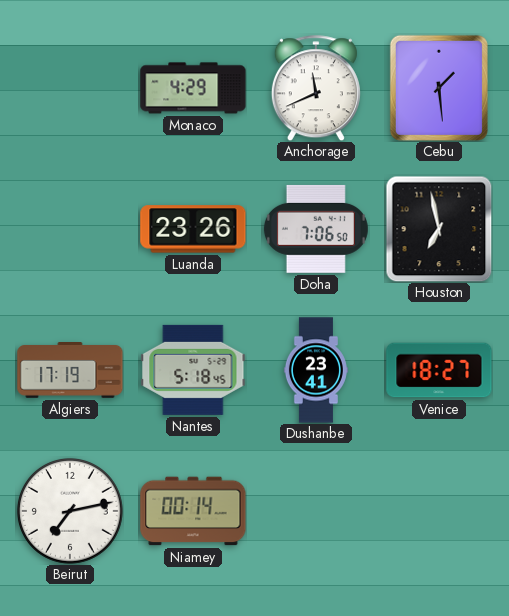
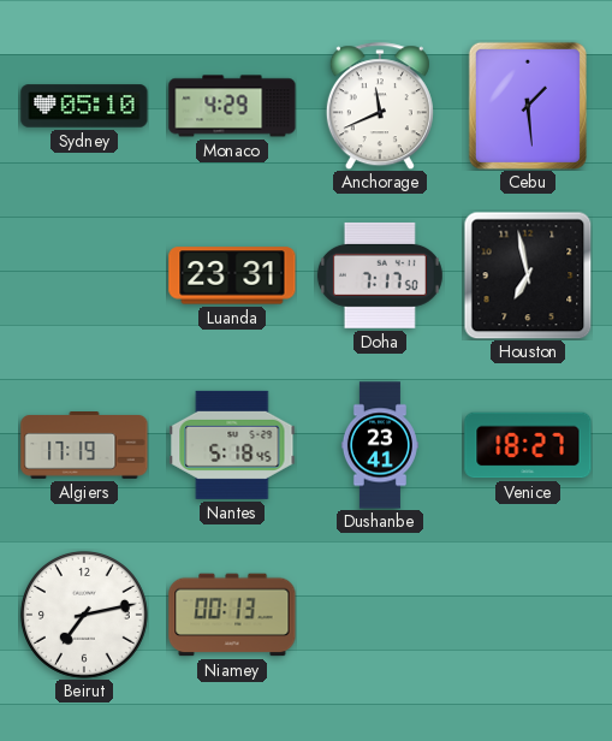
Sydney: none -> 05:10 (84, 106)
Luanda: 23:26 -> 23:31 (232, 275)
Doha: 7:06 -> 7:17 (380, 275)
Niamey: 00:14 -> 00:13 (232, 615)
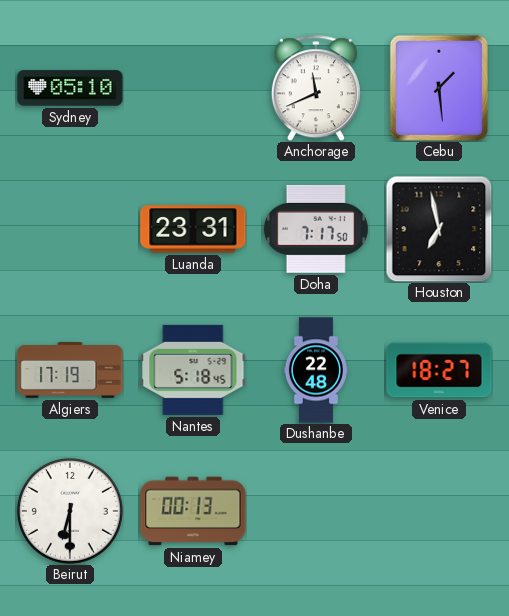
Monaco: 4:29 -> none (232, 106)
Dushanbe: 23:41 -> 22:48 (316, 370)
Beirut: 7:13 -> 6:30 (70, 511)
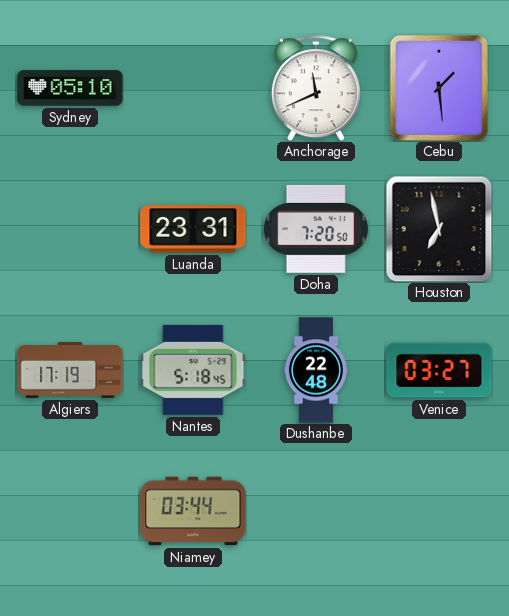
Doha: 7:17 -> 7:20 (316, 229)
Venice: 18:27 -> 03:27 (439, 370)
Beirut: 6:30 -> none (70, 511)
Niamey: 00:13 -> 03:44 (193, 511)
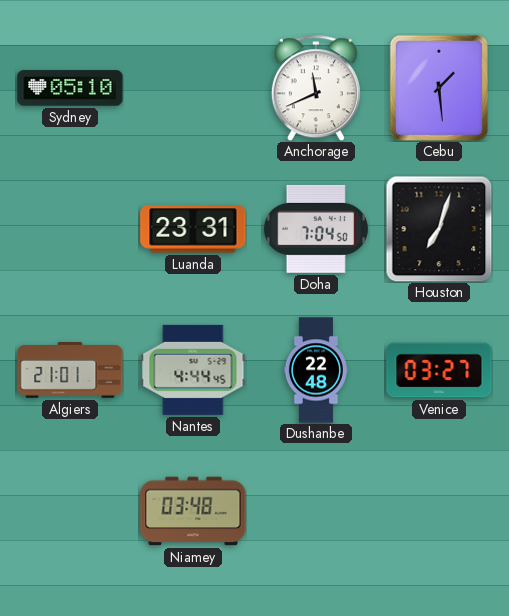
Doha: 7:20 -> 7:04 (316, 229)
Houston: 6:58 -> 7:03 (439, 229)
Algiers: 17:19 -> 21:01 (70, 371)
Nantes: 5:18 -> 4:44 (193, 370)
Niamey: 03:44 -> 03:48 (193, 511)
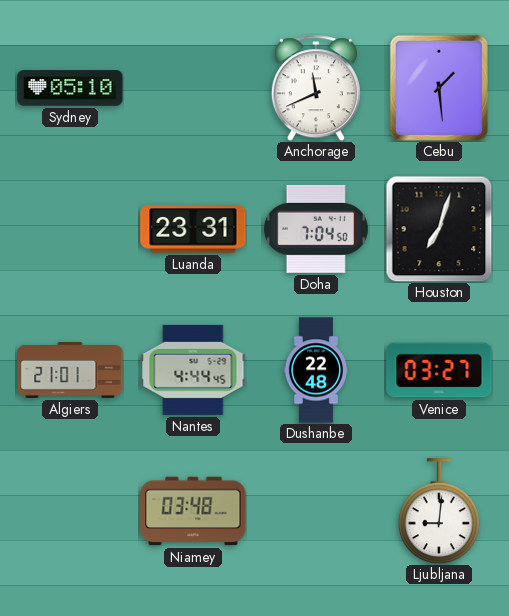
Ljubljana: none -> 9:01 (439, 511)
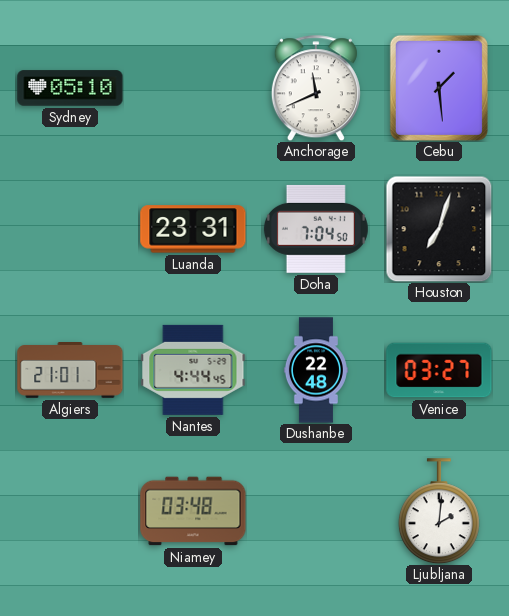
Ljubljana: 9:01 -> 2:01 (439, 511)
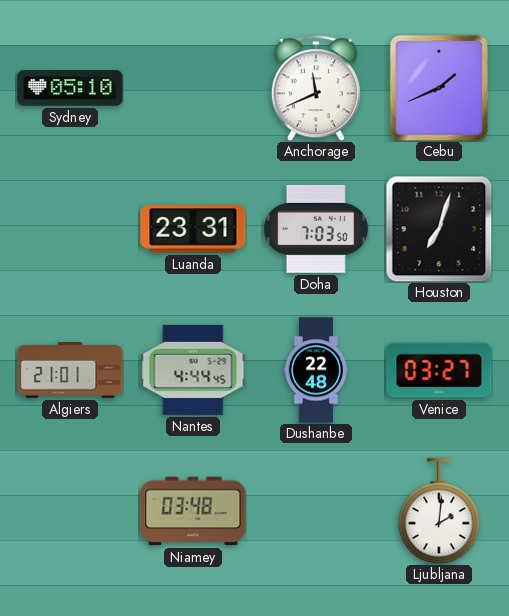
Cebu: 1:29 -> 1:41 (439, 88)
Doha: 7:04 -> 7:03 (316, 229)
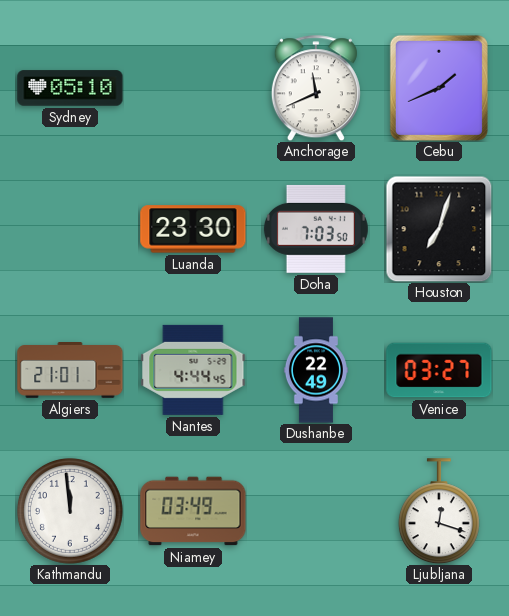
Luanda: 23:31 -> 23:30 (193, 229)
Dushanbe: 22:48 -> 22:49 (316, 370)
Kathmandu: none -> 11:59 (70, 511)
Niamey: 03:48 -> 03:49 (193, 511)
Ljubljana: 2:01 -> 12:18 (439, 511)
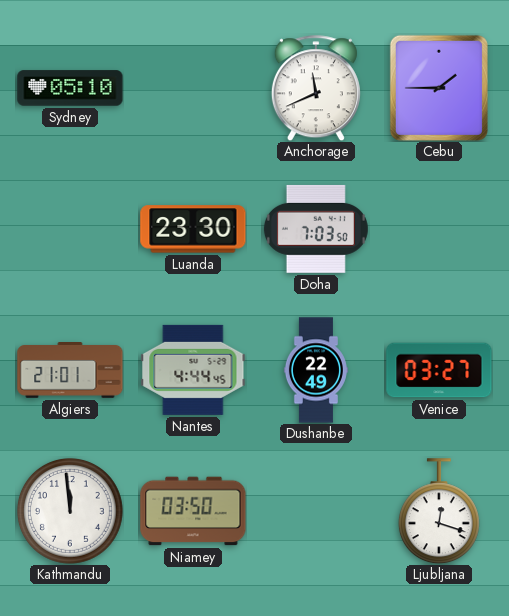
Cebu: 1:41 -> 1:45 (439, 88)
Houston: 7:03 -> none (439, 229)
Niamey: 03:49 -> 03:50 (193, 511)
